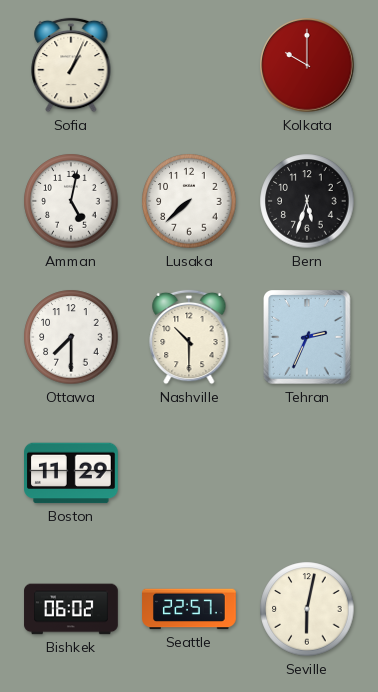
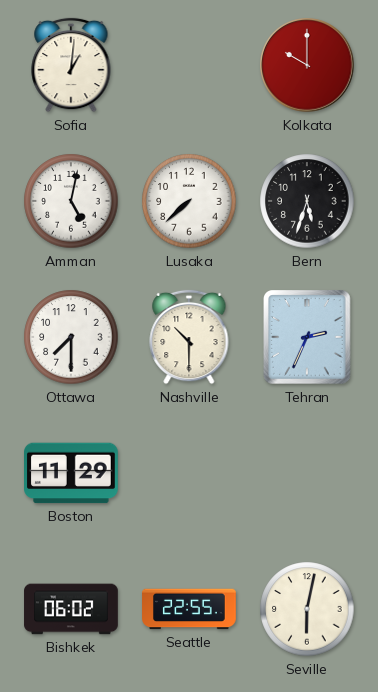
Sofia: 1:04 -> 1:01 (71, 65)
Seattle: 22:57 -> 22:55 (189, 609)
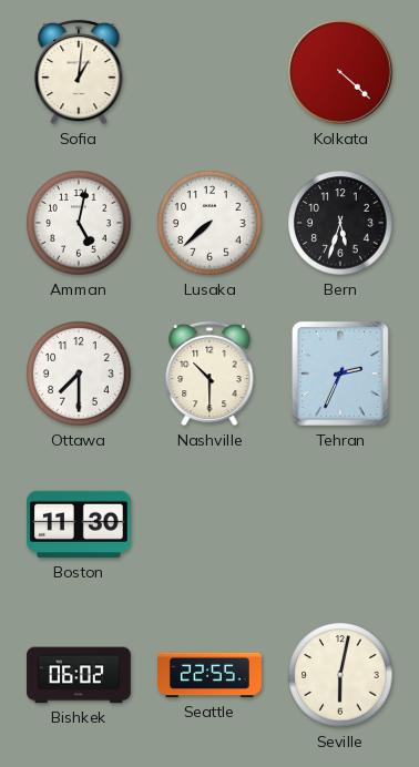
Kolkata: 10:00 -> 4:22 (340, 72)
Boston: 11:29 -> 11:30 (80, 524)
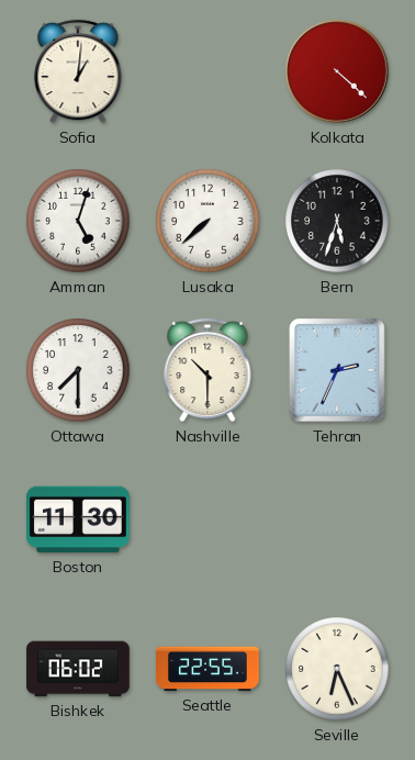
Amman: 5:02 -> 5:03 (78, 221)
Seville: 6:02 -> 6:26 (337, 669)
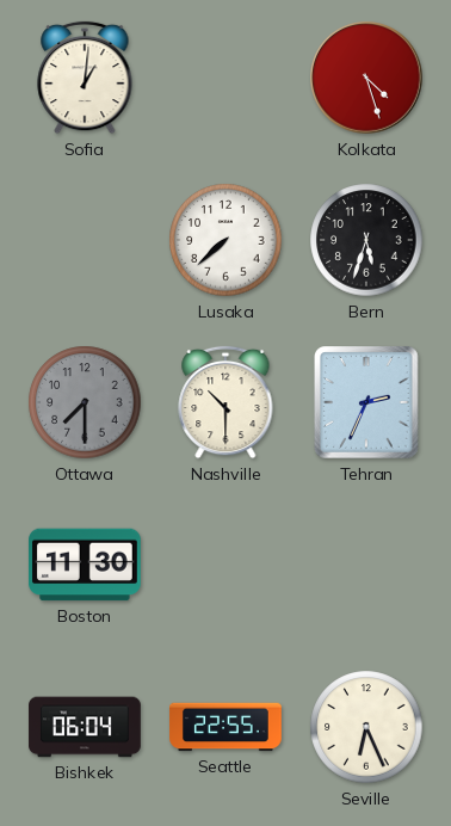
Kolkata: 4:22 -> 4:27 (366, 78)
Amman: 5:03 -> none (78, 221)
Ottawa dial: white -> grey (85, 402)
Bishkek: 06:02 -> 06:04 (85, 727)
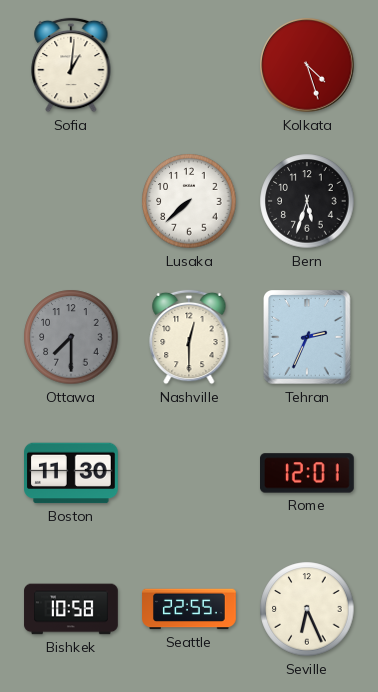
Nashville: 10:30 -> 12:30 (189, 337)
Rome: none -> 12:01 (308, 473)
Bishkek: 06:04 -> 10:58 (71, 609)
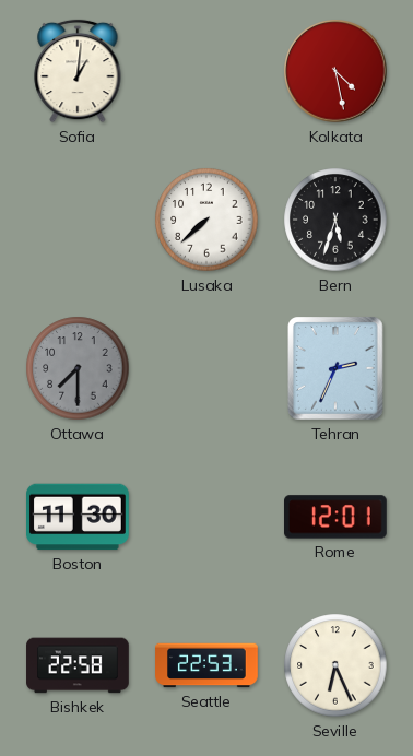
Kolkata: 4:27 -> 4:28 (335, 71)
Nashville: 12:30 -> none (189, 337)
Bishkek: 10:58 -> 22:58 (78, 665)
Seattle: 22:55 -> 22:53 (206, 665)
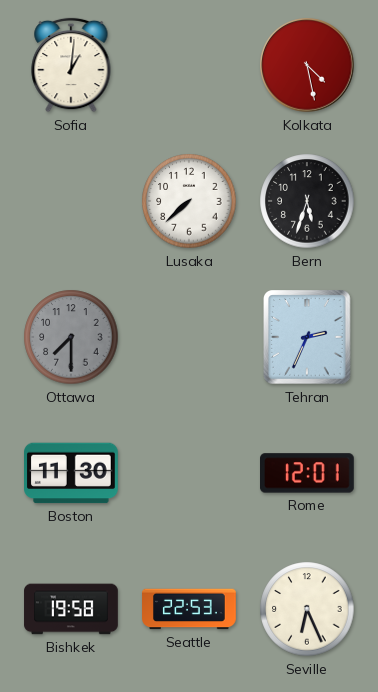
Bishkek: 22:58 -> 19:58 (71, 609)
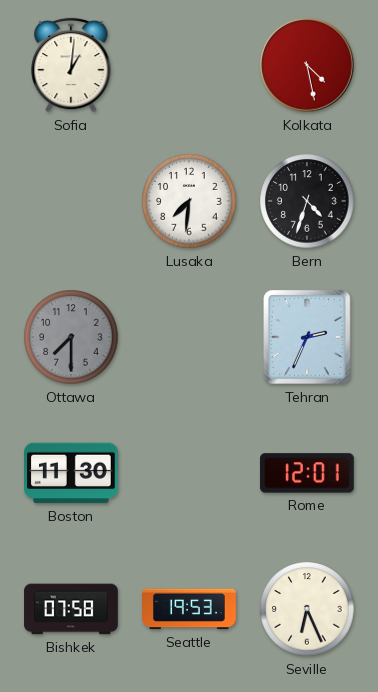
Lusaka: 7:38 -> 7:31 (189, 201)
Bern: 5:33 -> 4:33 (307, 201)
Bishkek: 19:58 -> 07:58 (71, 609)
Seattle: 22:53 -> 19:53 (189, 609)
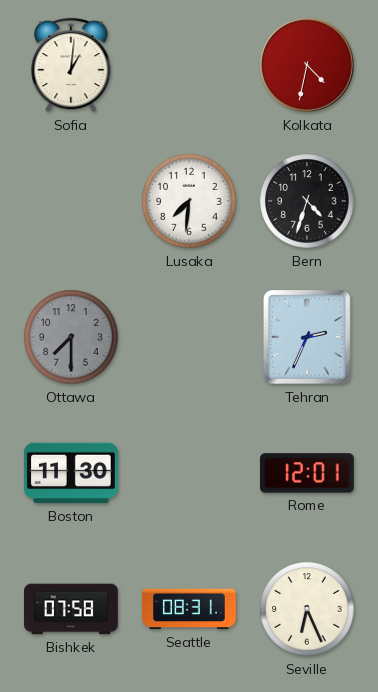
Kolkata: 4:28 -> 4:32 (307, 65)
Seattle: 19:53 -> 08:31 (189, 609)
